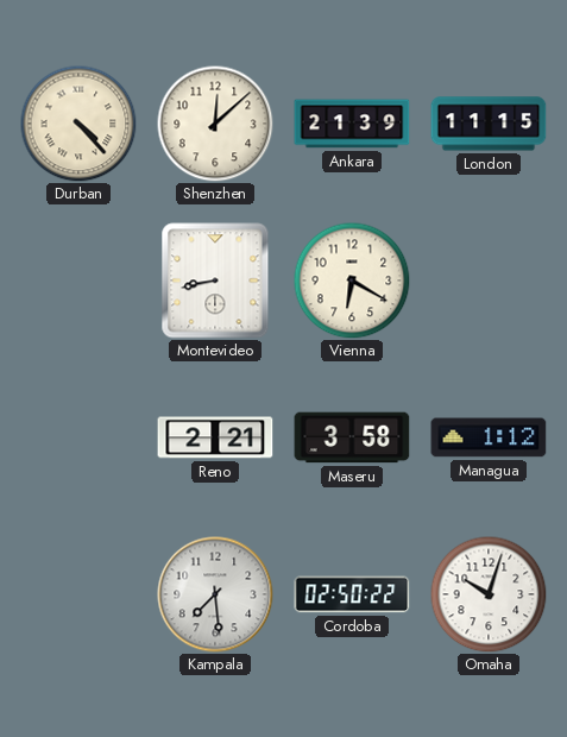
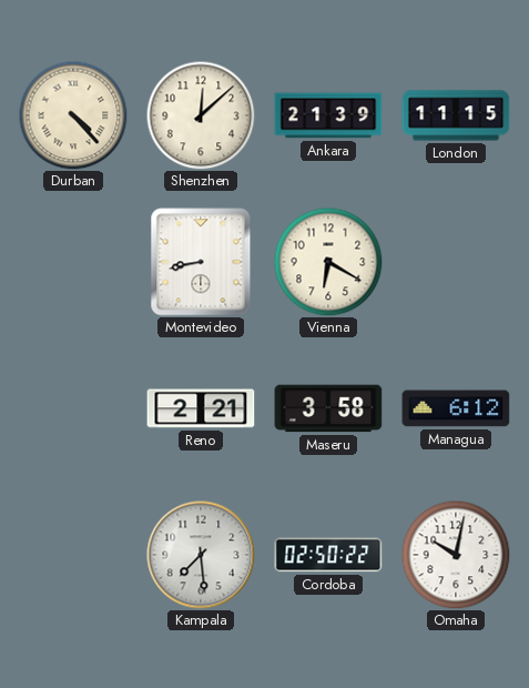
Managua: 1:12 -> 6:12 (456, 408)
Omaha: 10:03 -> 10:02 (456, 555)
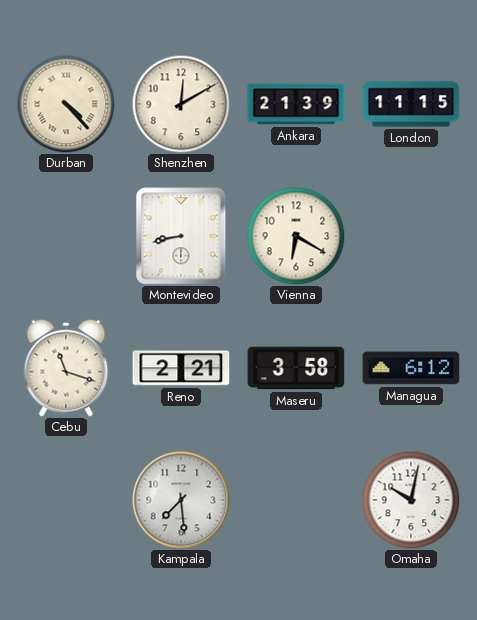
Shenzhen: 12:08 -> 12:10 (181, 104)
Cebu: none -> 11:18 (66, 368)
Cordoba: 02:50 -> none (328, 555)
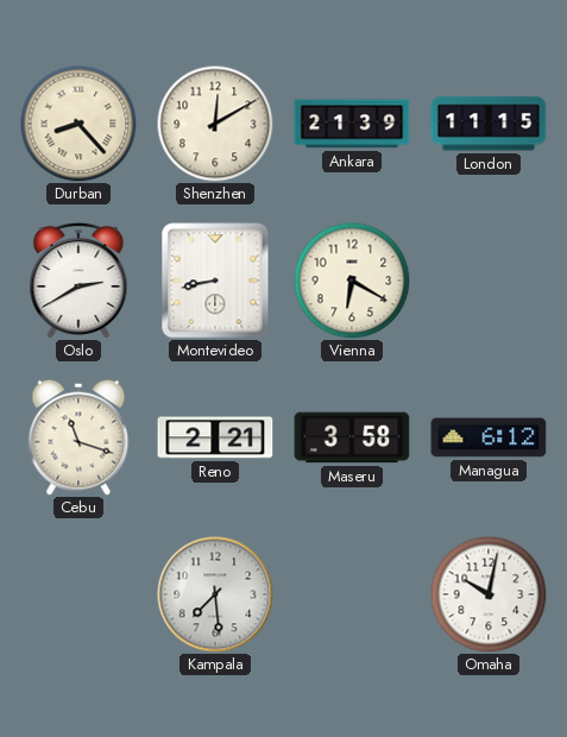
Durban: 4:23 -> 8:23 (78, 124)
Oslo: none -> 2:40 (78, 279)
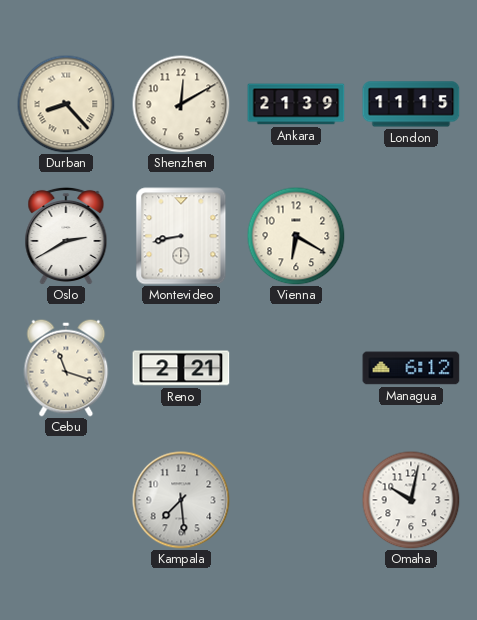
Maseru: 3:58 -> none (352, 437)
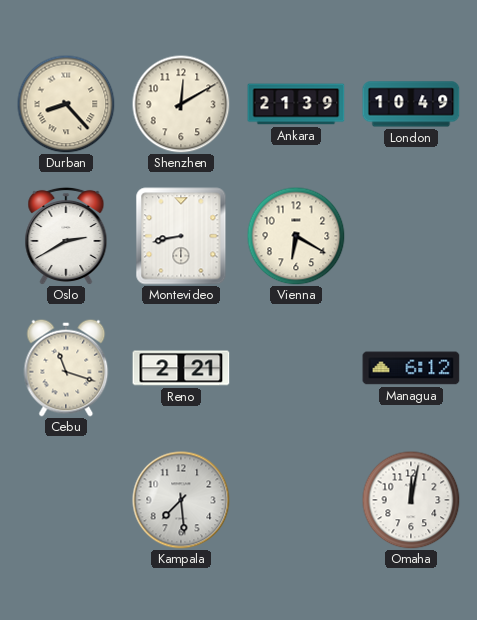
London: 11:15 -> 10:49 (411, 104)
Omaha: 10:02 -> 12:02 (411, 500)
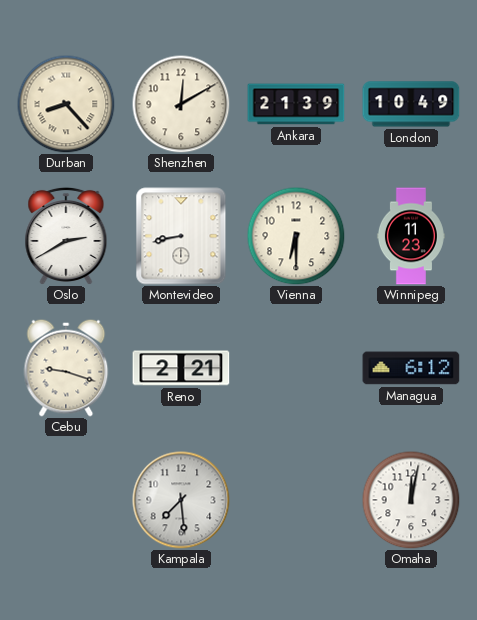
Vienna: 6:20 -> 6:30 (296, 236)
Winnipeg: none -> 11:23 (411, 236)
Cebu: 11:18 -> 9:18 (66, 368)
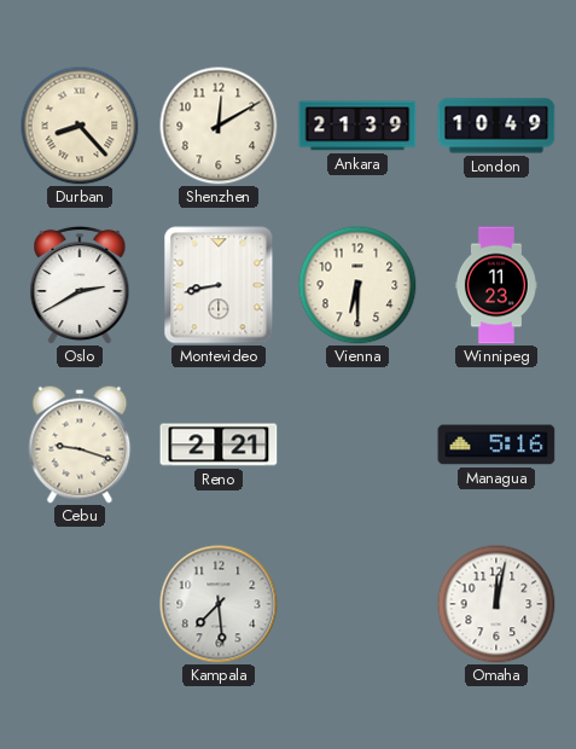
Managua: 6:12 -> 5:16 (496, 445)
